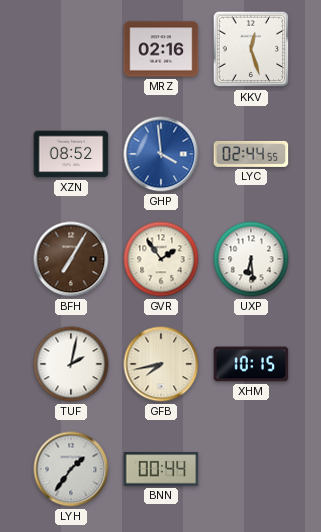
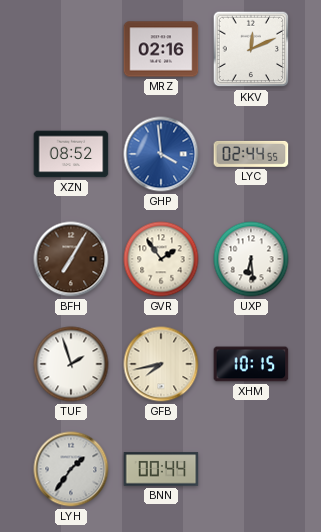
KKV: 12:27 -> 12:11 (251, 49)
TUF: 2:02 -> 1:57 (71, 364)
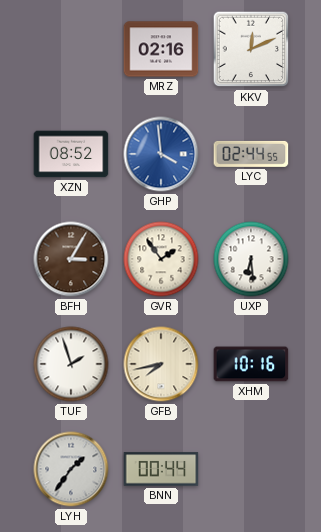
BFH: 7:05 -> 3:05 (71, 259)
XHM: 10:15 -> 10:16 (251, 364)
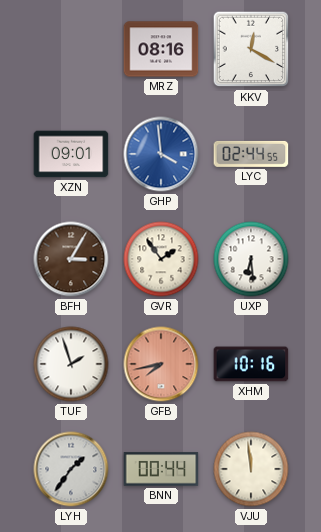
MRZ: 02:16 -> 08:16 (161, 49)
KKV: 12:11 -> 12:20 (251, 49)
XZN: 08:52 -> 09:01 (71, 154)
GFB dial: cream -> salmon (161, 364)
VJU: none -> 11:59 (251, 469)
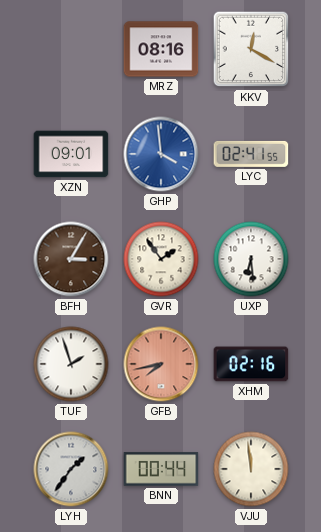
LYC: 02:44 -> 02:41 (251, 154)
XHM: 10:16 -> 02:16 (251, 364)
